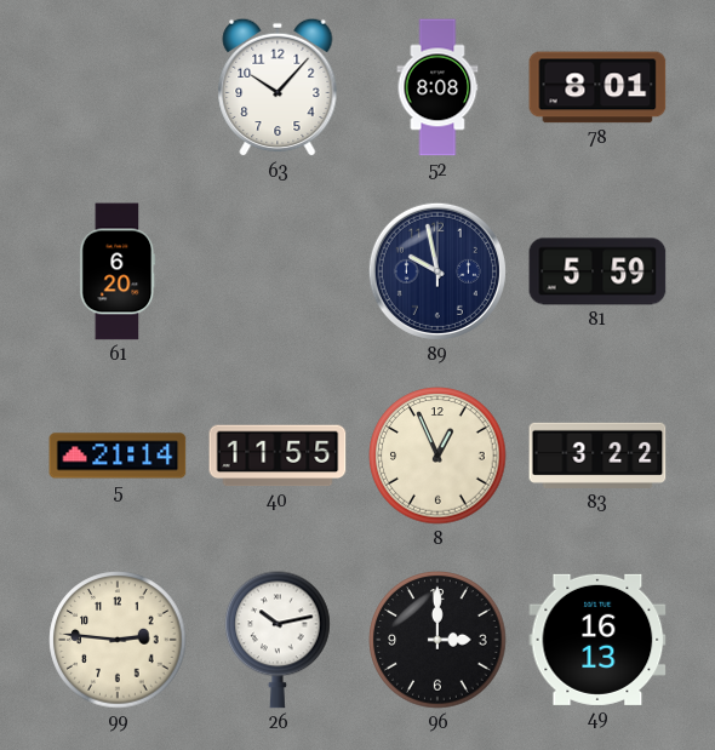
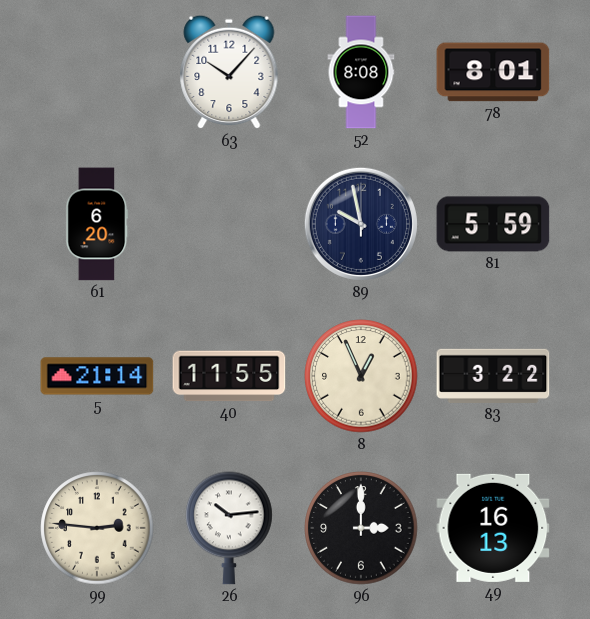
26: 10:13 -> 10:14 (229, 528)
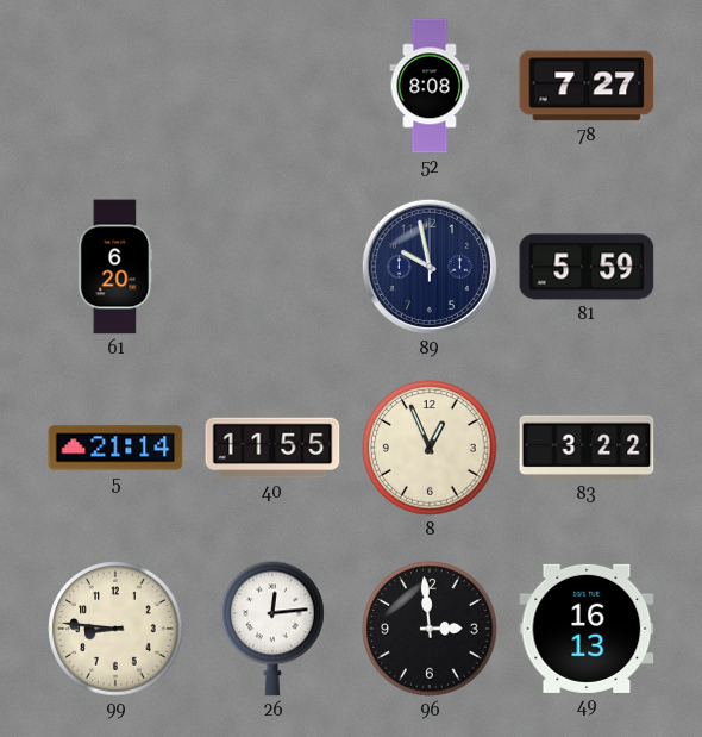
63: 10:07 -> none (229, 72)
78: 8:01 -> 7:27 (587, 86)
99: 2:46 -> 8:46 (115, 629)
26: 10:14 -> 12:14 (272, 629)
96: 3:00 -> 2:59 (430, 629)
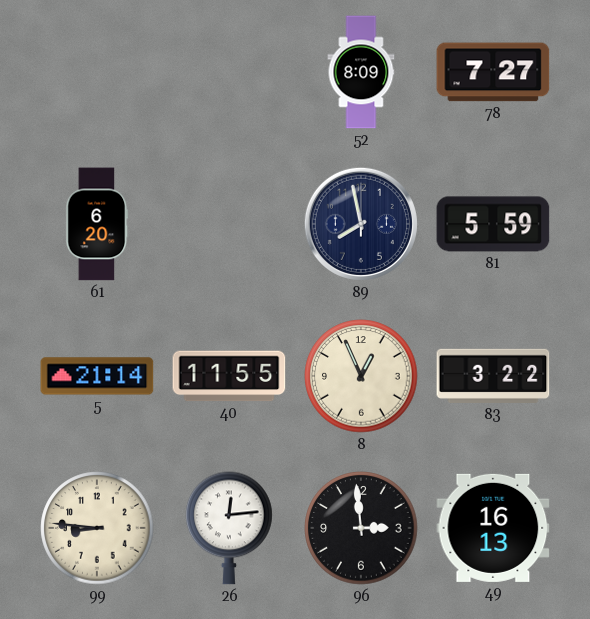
52: 8:08 -> 8:09 (361, 72)
89: 9:58 -> 7:58 (361, 224)
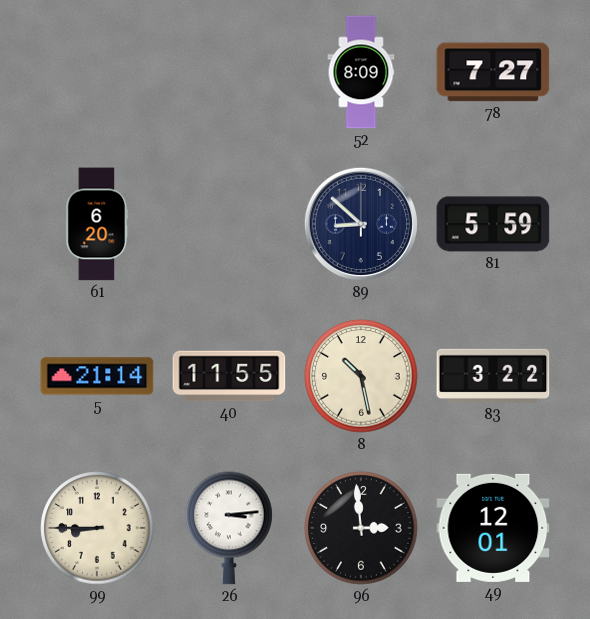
89: 7:58 -> 8:52 (361, 224)
8: 12:56 -> 10:28 (361, 376)
99: 8:46 -> 8:45 (97, 528)
26: 12:14 -> 3:14 (229, 528)
49: 16:13 -> 12:01 (493, 528)
